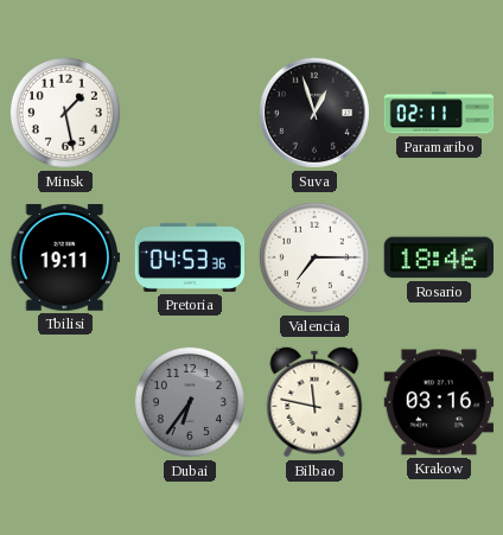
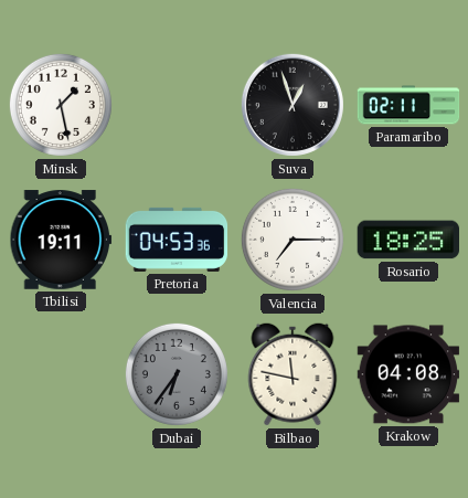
Rosario: 18:46 -> 18:25 (407, 240)
Krakow: 03:16 -> 04:08 (408, 374)
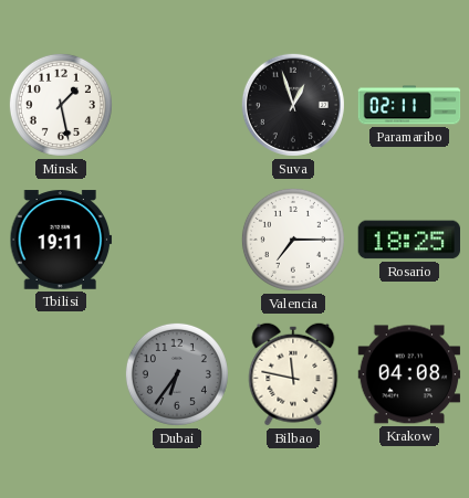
Pretoria: 04:53 -> none (177, 240)
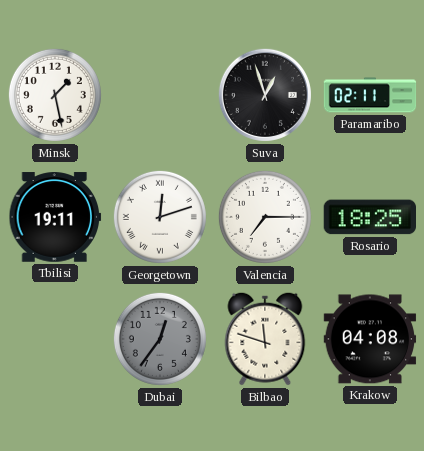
Georgetown: none -> 12:12 (160, 217)
Dubai: 6:36 -> 12:36 (160, 339)
Bilbao: 11:47 -> 11:48 (265, 339)
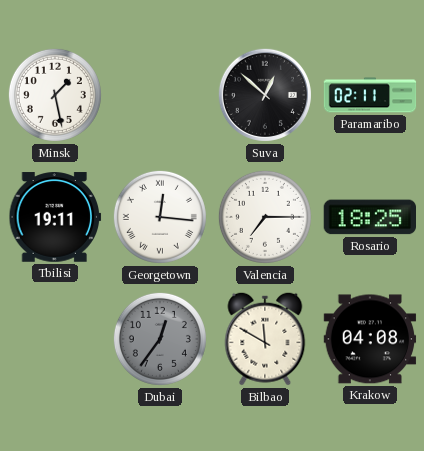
Suva: 12:57 -> 12:52 (265, 95)
Georgetown: 12:12 -> 12:16 (160, 217)
Bilbao: 11:48 -> 11:50 (265, 339)
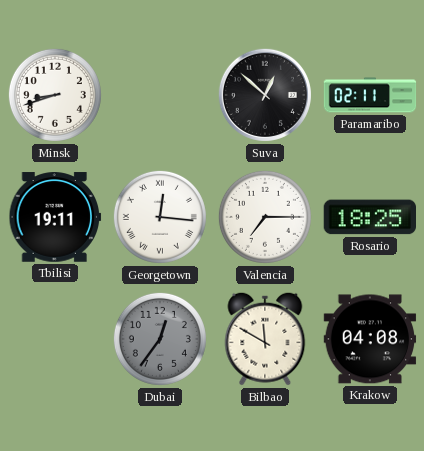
Minsk: 1:28 -> 8:42 (55, 95)
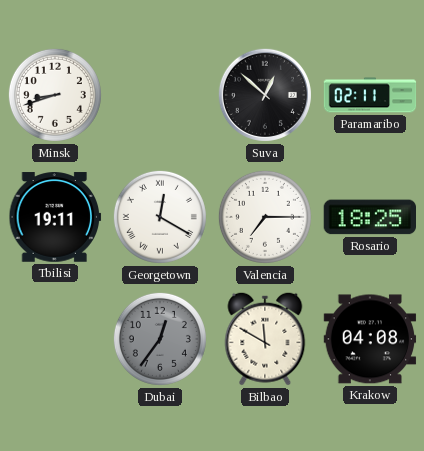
Georgetown: 12:16 -> 12:20 (160, 217)
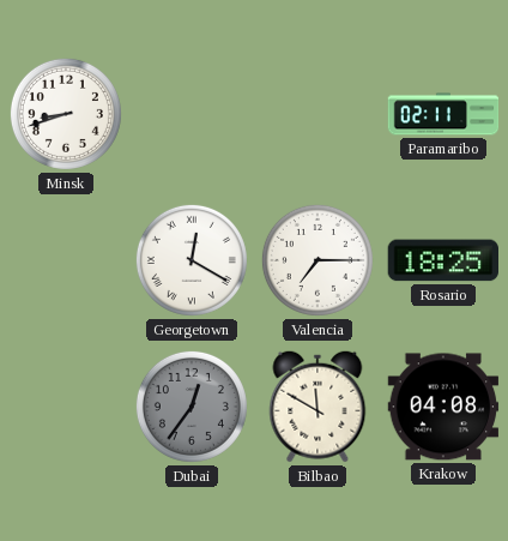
Suva: 12:52 -> none (265, 95)
Tbilisi: 19:11 -> none (55, 217)
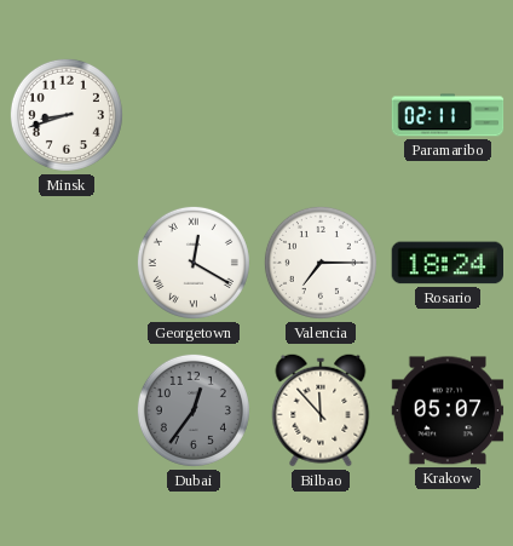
Rosario: 18:25 -> 18:24 (446, 263)
Bilbao: 11:50 -> 11:53 (321, 410)
Krakow: 04:08 -> 05:07 (448, 410)
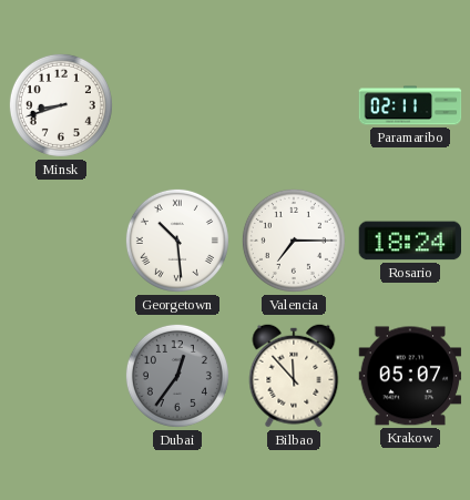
Georgetown: 12:20 -> 10:29 (177, 241)
